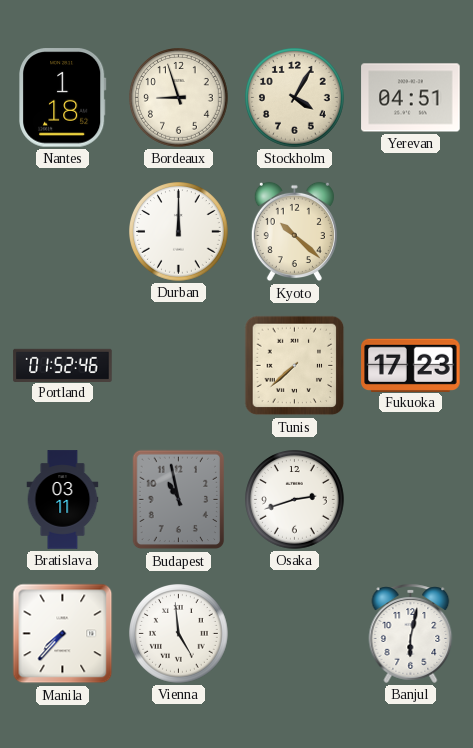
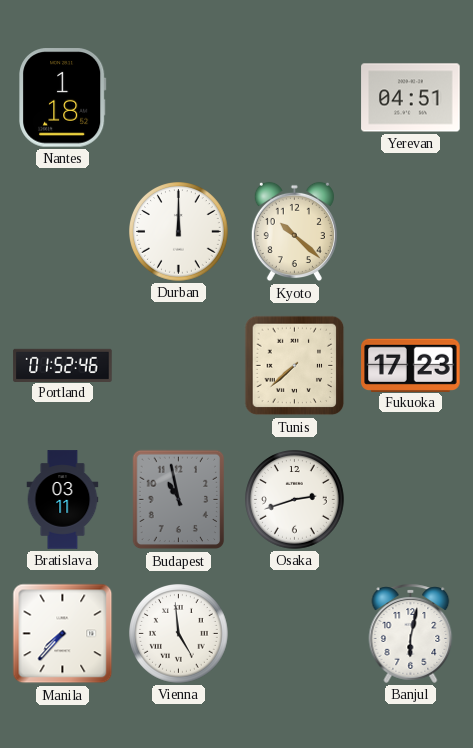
Bordeaux: 8:57 -> none (179, 98)
Stockholm: 4:05 -> none (295, 98)
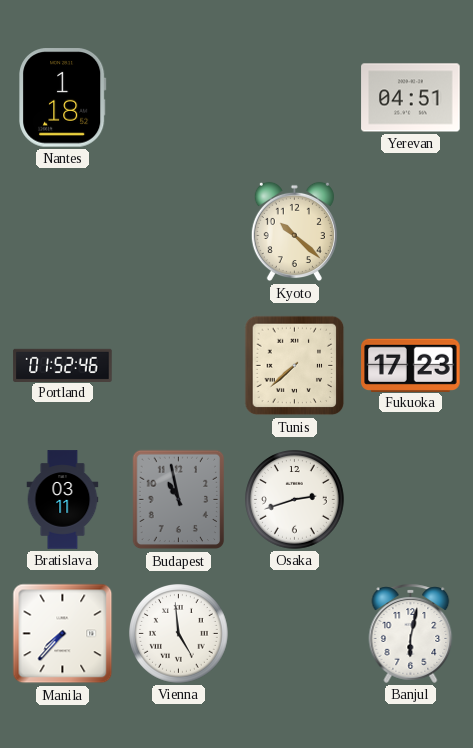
Durban: 12:00 -> none (179, 232)
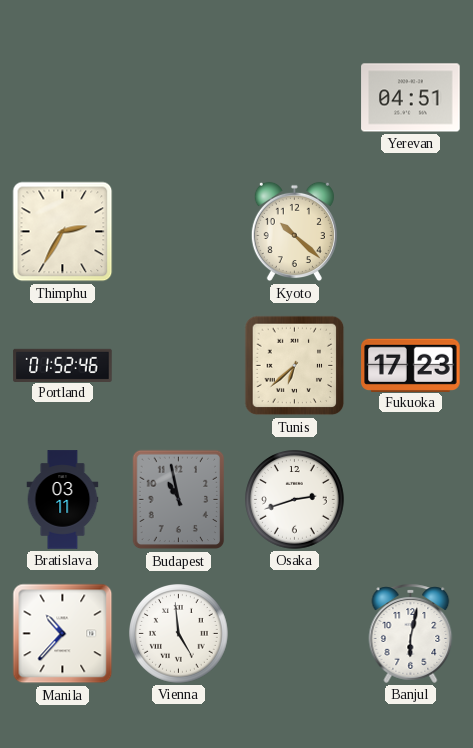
Nantes: 1:18 -> none (63, 98)
Thimphu: none -> 2:35 (63, 232)
Tunis: 7:38 -> 6:38 (295, 366)
Manila: 7:37 -> 10:37 (63, 634)
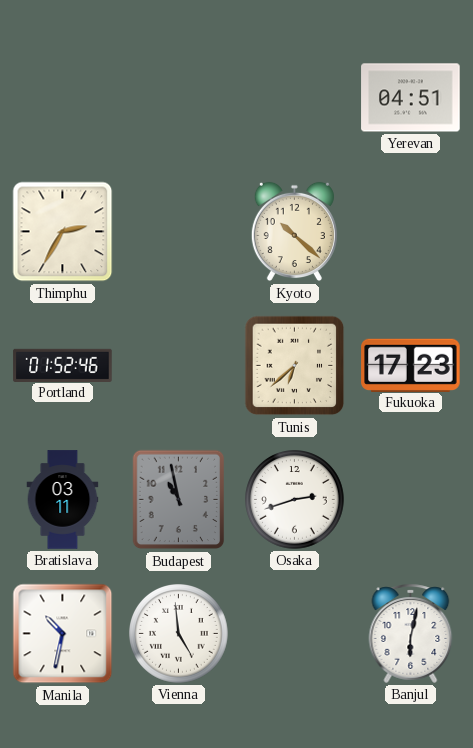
Manila: 10:37 -> 10:32 (63, 634)
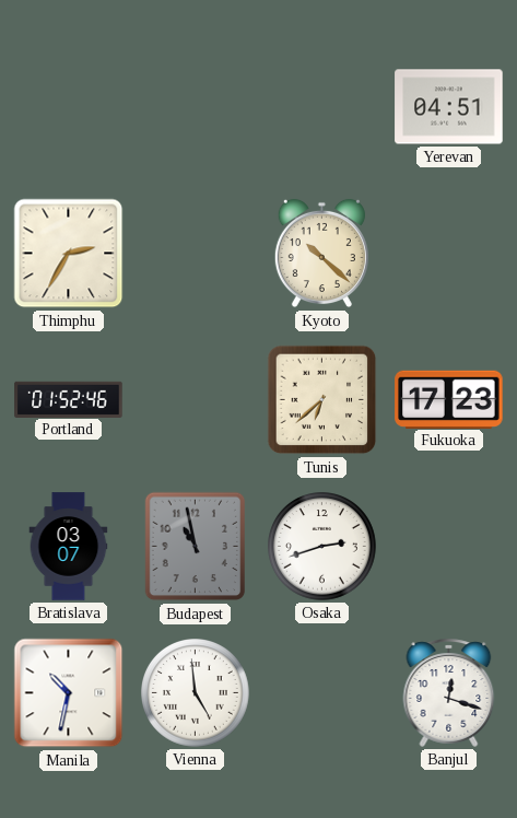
Bratislava: 03:11 -> 03:07 (69, 547)
Banjul: 6:02 -> 12:18 (449, 692)
